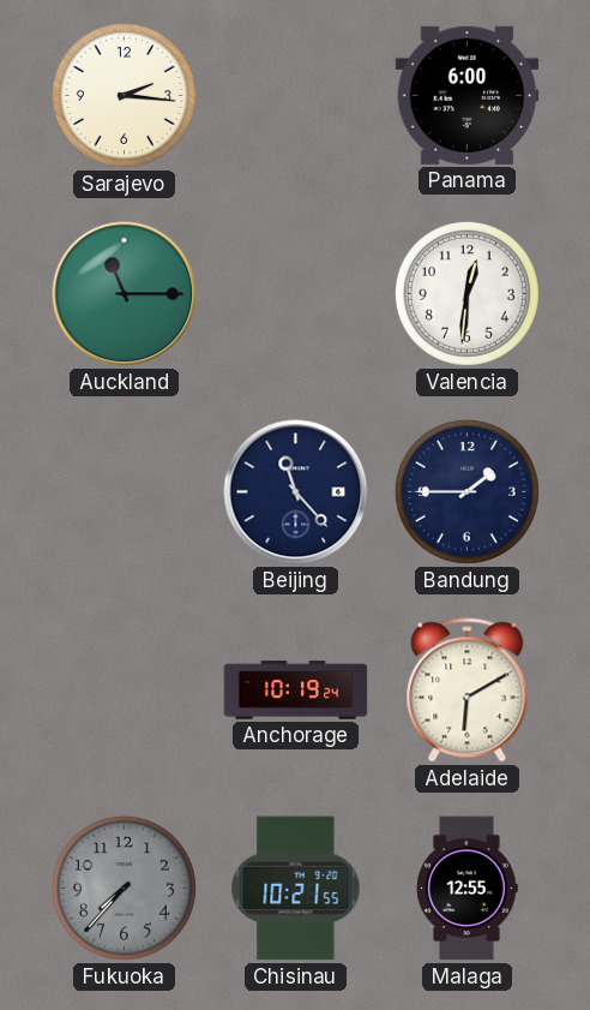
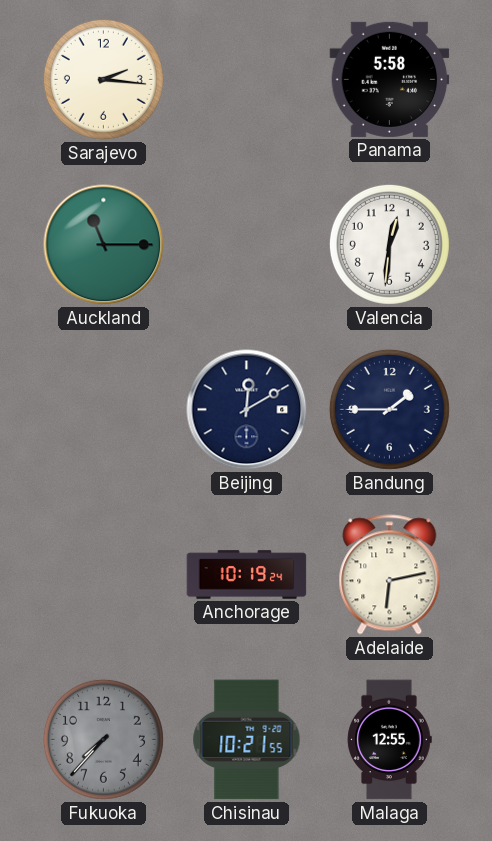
Panama: 6:00 -> 5:58 (390, 79)
Beijing: 11:23 -> 12:10 (247, 410)
Adelaide: 6:10 -> 6:13 (390, 575)
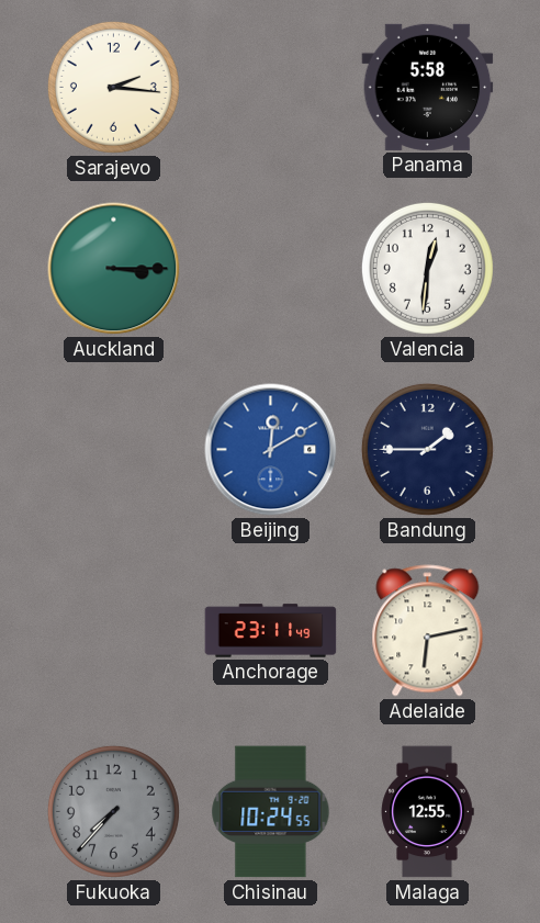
Auckland: 11:15 -> 3:15 (114, 269)
Beijing dial: navy -> blue (271, 450)
Anchorage: 10:19 -> 23:11 (271, 631)
Chisinau: 10:21 -> 10:24 (271, 812)
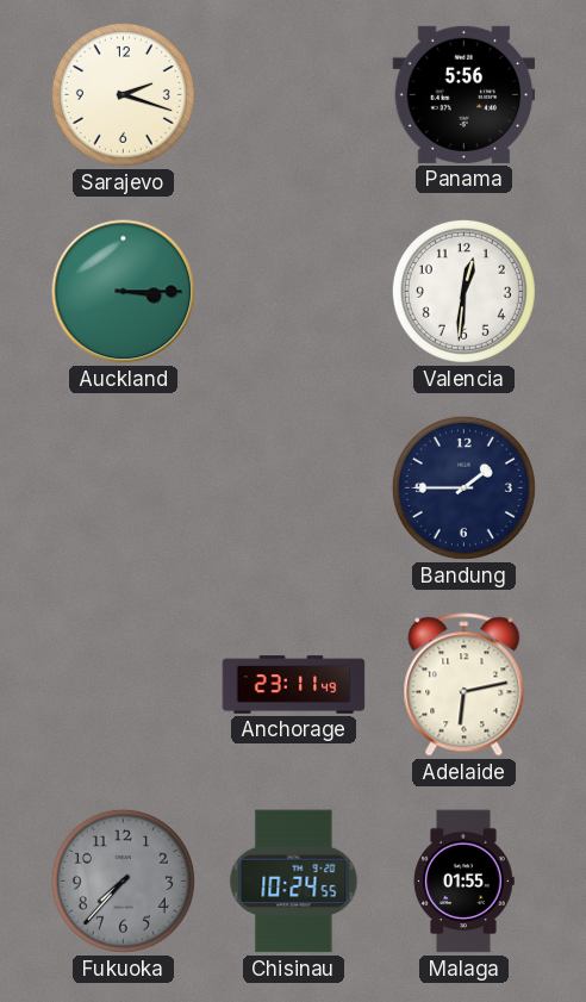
Sarajevo: 2:16 -> 2:18 (123, 94)
Panama: 5:58 -> 5:56 (465, 94)
Beijing: 12:10 -> none (271, 450)
Malaga: 12:55 -> 01:55 (463, 882)
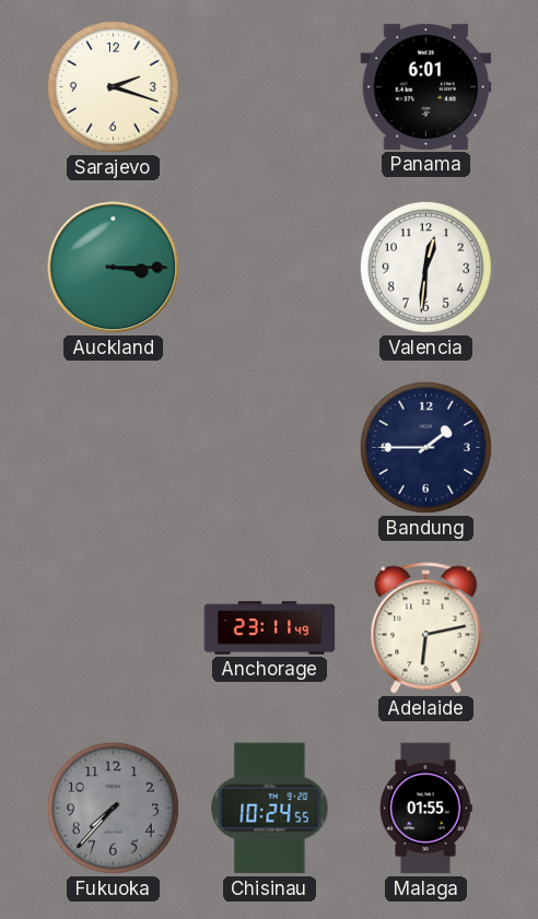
Panama: 5:56 -> 6:01 (426, 86)
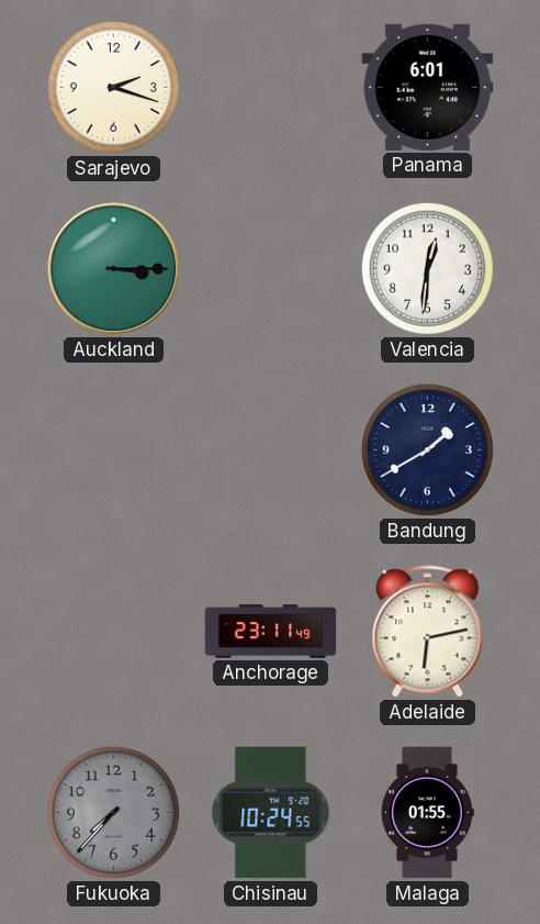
Bandung: 1:45 -> 1:40 (427, 449)
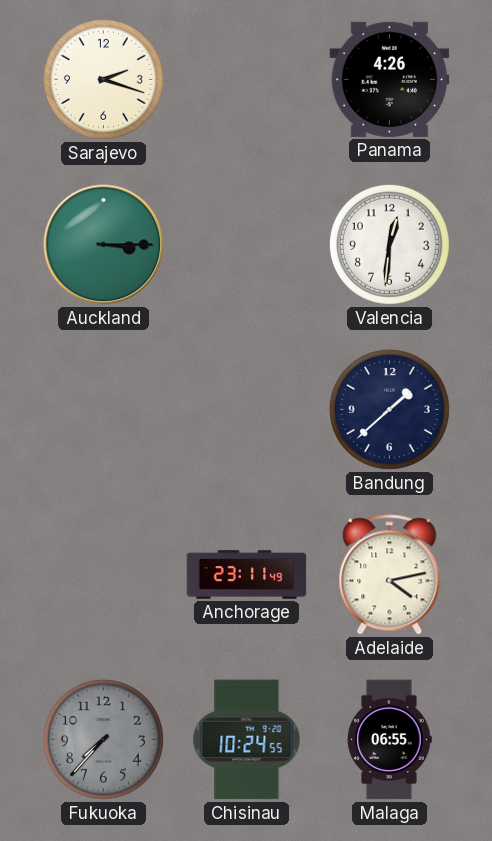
Panama: 6:01 -> 4:26 (390, 79)
Bandung: 1:40 -> 1:38 (389, 409)
Adelaide: 6:13 -> 4:13 (390, 575)
Malaga: 01:55 -> 06:55 (389, 740)
